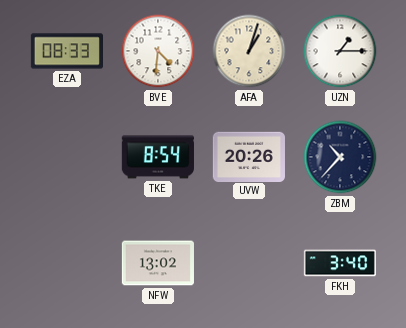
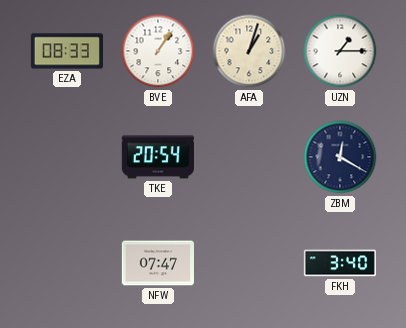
BVE: 4:31 -> 1:06 (158, 51)
TKE: 8:54 -> 20:54 (158, 157)
UVW: 20:26 -> none (249, 156)
ZBM: 10:37 -> 12:20 (340, 157)
NFW: 13:02 -> 07:47 (158, 263)
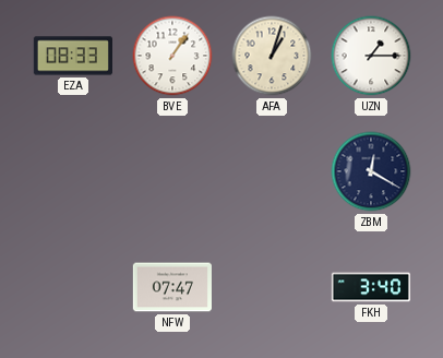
TKE: 20:54 -> none (158, 157)
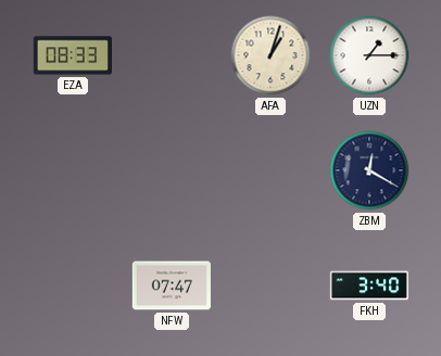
BVE: 1:06 -> none (172, 56)
